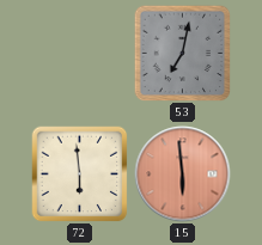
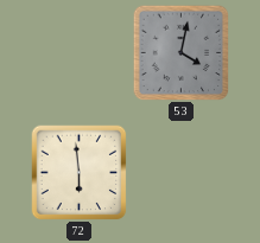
53: 7:02 -> 4:02 (180, 52)
15: 5:59 -> none (183, 174)
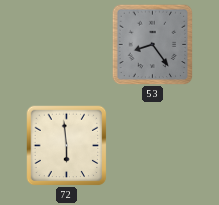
53: 4:02 -> 8:24 (152, 44)
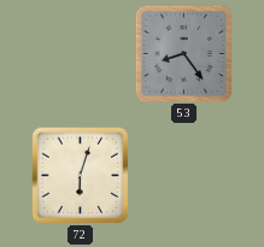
72: 5:59 -> 6:03 (80, 175)
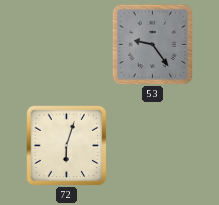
53: 8:24 -> 9:24 (152, 44)
